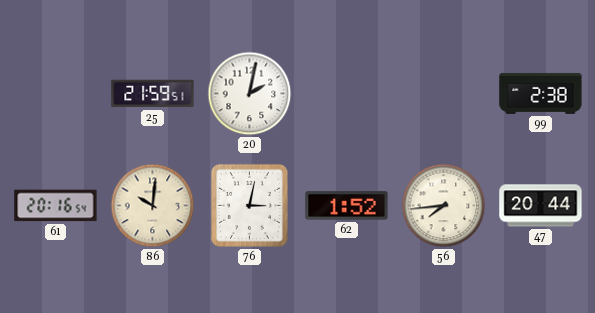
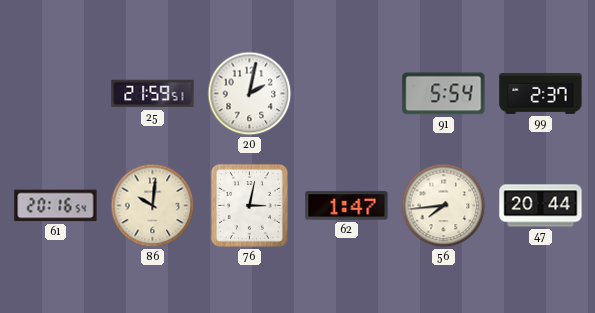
91: none -> 5:54 (444, 94)
99: 2:38 -> 2:37 (541, 93)
62: 1:52 -> 1:47 (347, 206)
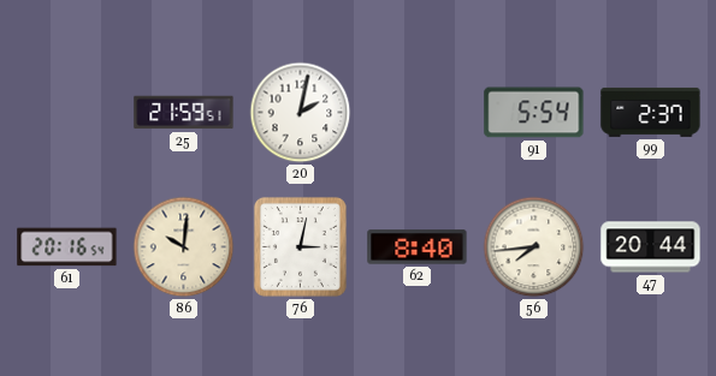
62: 1:47 -> 8:40 (418, 247)
